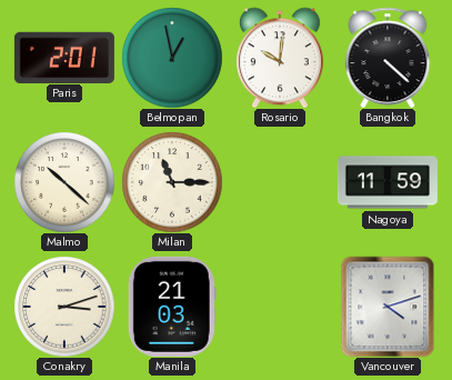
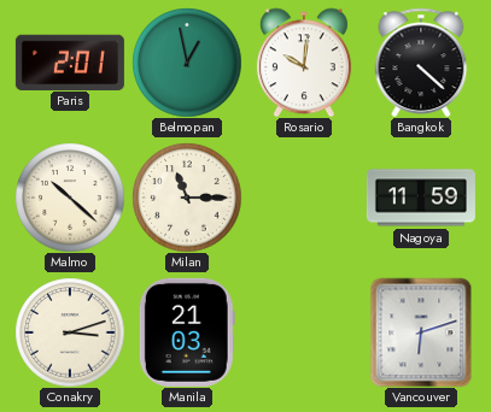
Vancouver: 4:12 -> 6:12 (421, 332)
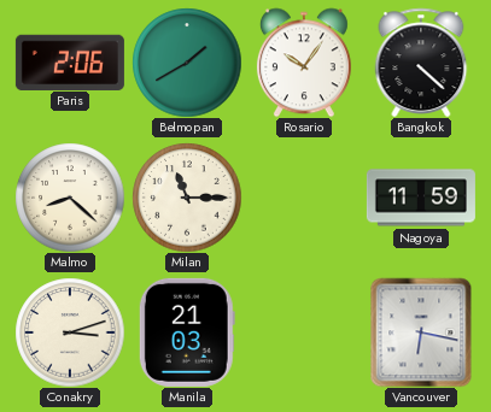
Paris: 2:01 -> 2:06 (70, 61)
Belmopan: 12:58 -> 1:40 (187, 63)
Rosario: 10:01 -> 10:06 (304, 63)
Malmo: 10:22 -> 8:22 (70, 198)
Vancouver: 6:12 -> 6:17 (421, 332)
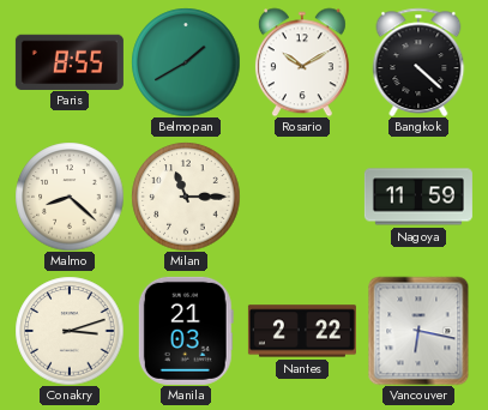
Paris: 2:06 -> 8:55 (70, 61)
Rosario: 10:06 -> 10:10 (302, 62)
Nantes: none -> 2:22 (302, 331)
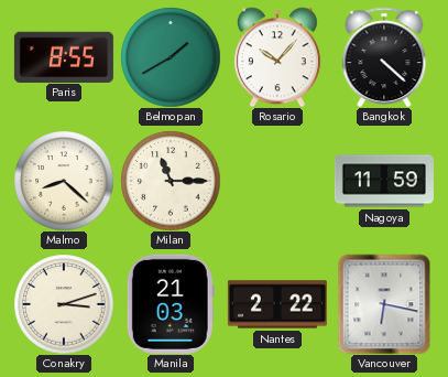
Rosario: 10:10 -> 10:07 (277, 57)
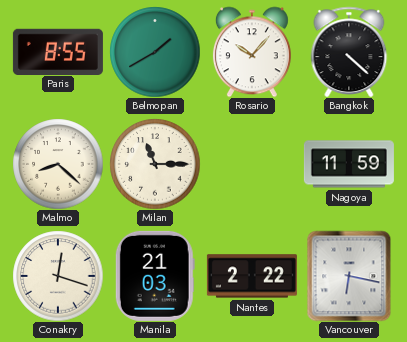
Conakry: 3:12 -> 12:18 (58, 276)
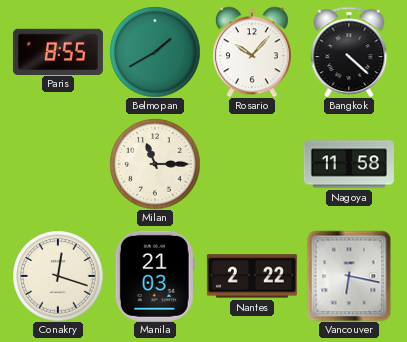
Malmo: 8:22 -> none (58, 164)
Nagoya: 11:59 -> 11:58 (349, 164)
